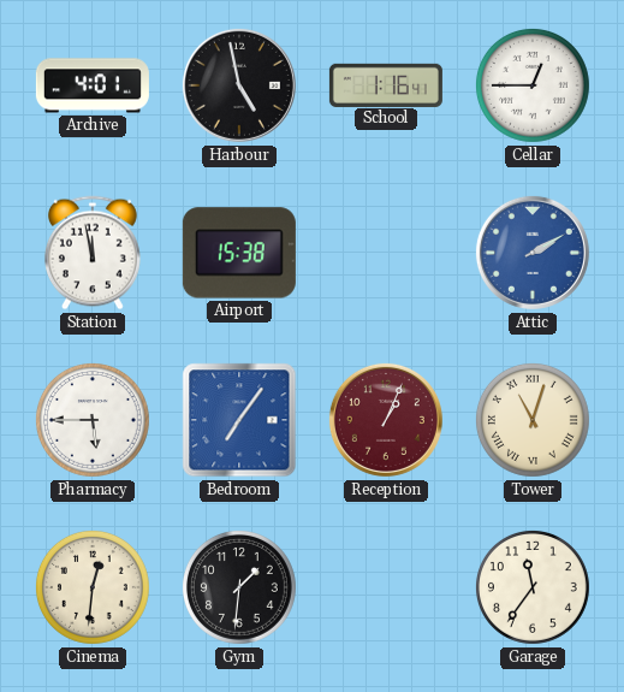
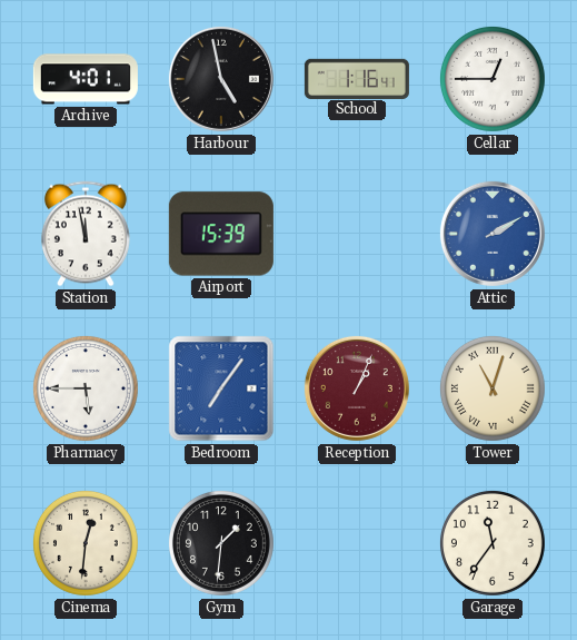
Airport: 15:38 -> 15:39 (221, 234)
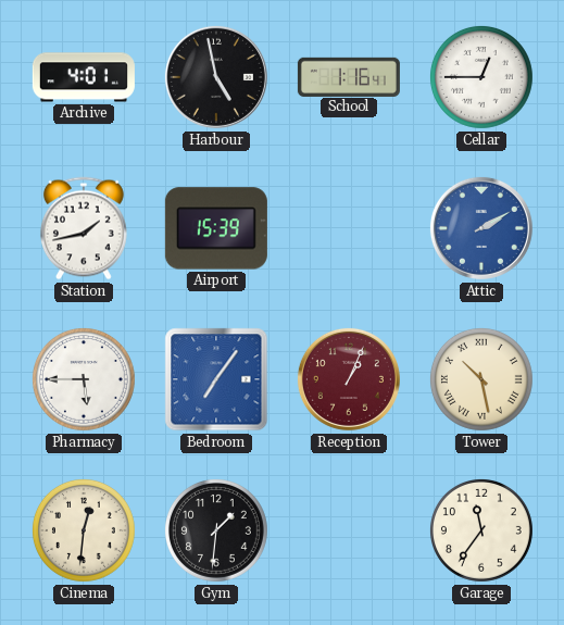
Station: 11:58 -> 1:43 (84, 228)
Tower: 11:03 -> 10:28 (481, 379)
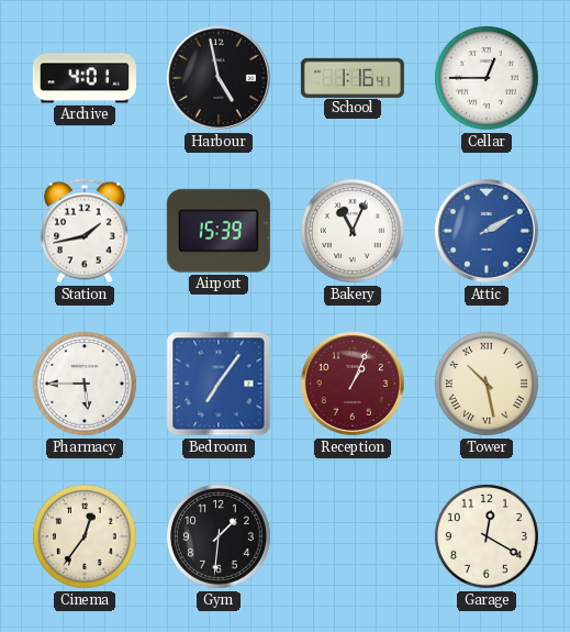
Bakery: none -> 11:04 (353, 231)
Cinema: 12:31 -> 12:36 (85, 536)
Garage: 11:36 -> 12:20 (487, 536)
